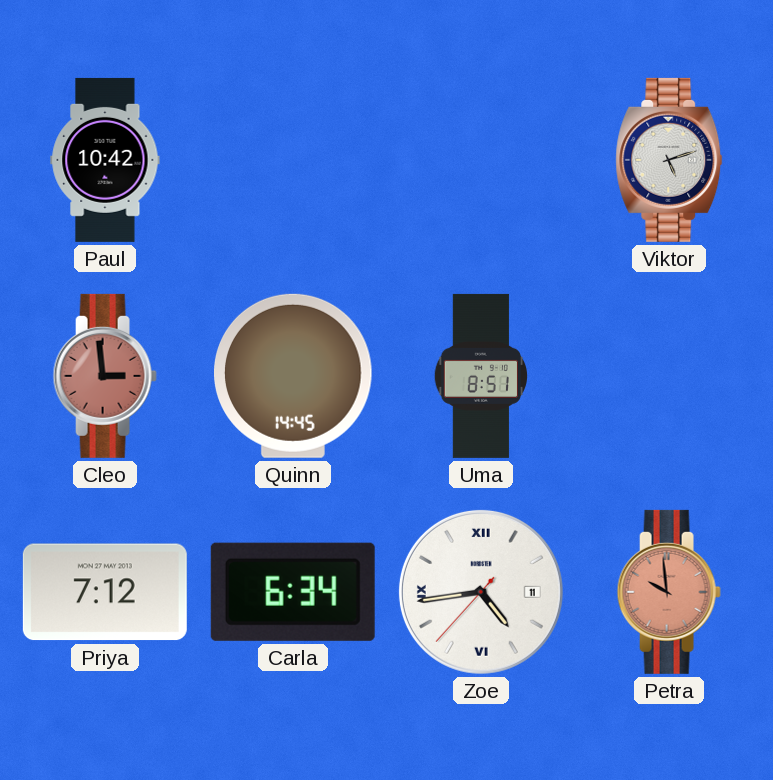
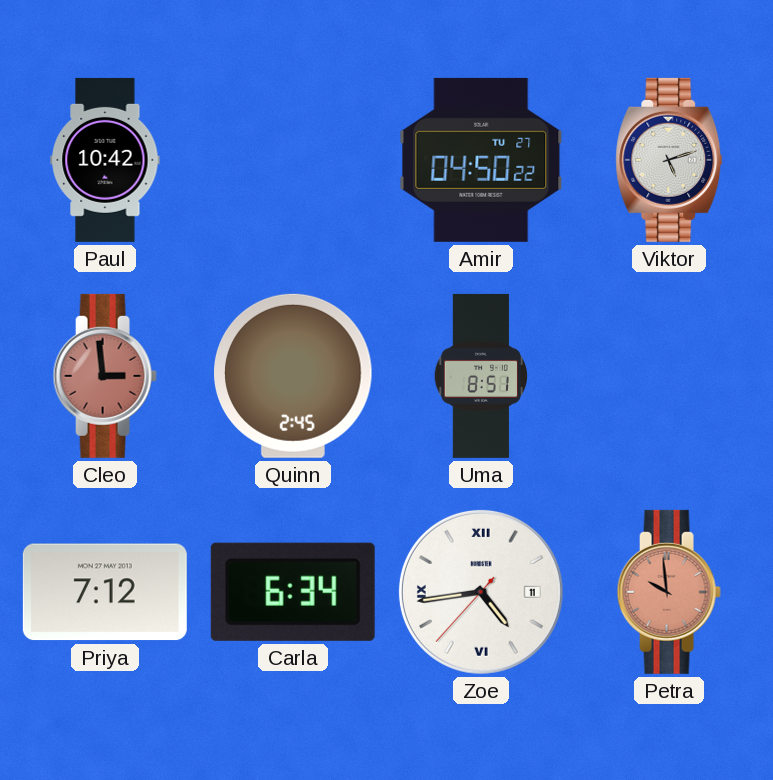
Amir: none -> 04:50 (481, 160)
Quinn: 14:45 -> 2:45 (294, 376)
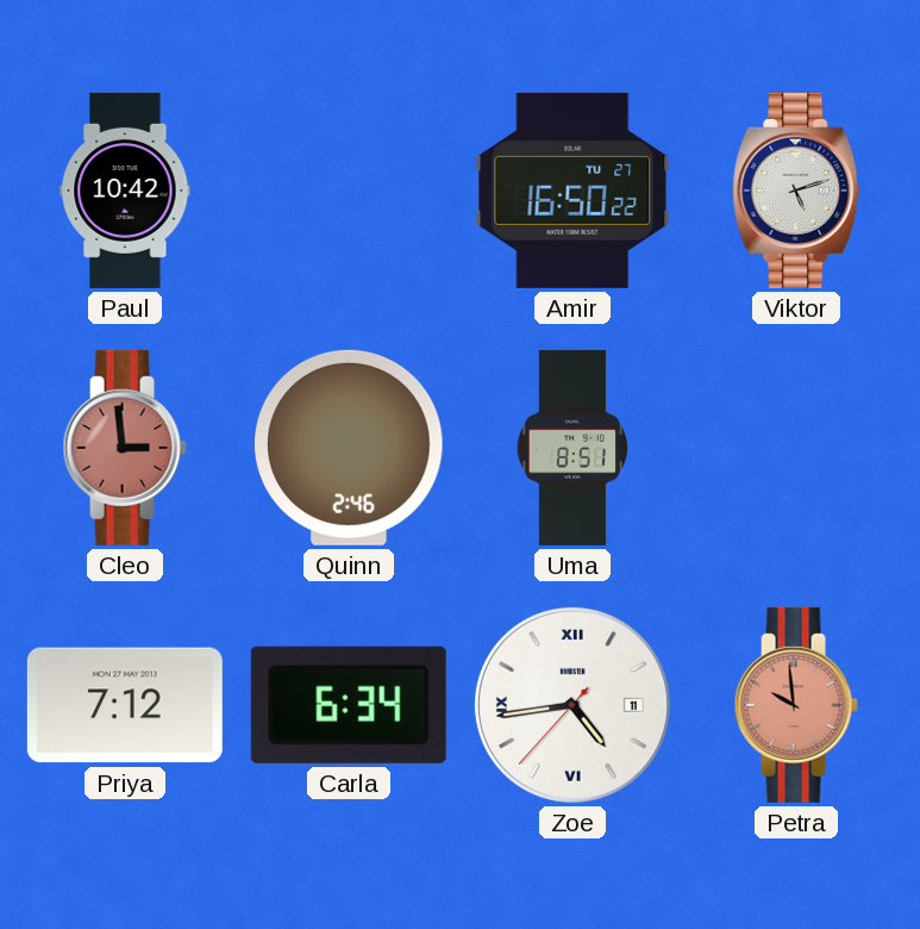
Amir: 04:50 -> 16:50 (572, 191)
Quinn: 2:45 -> 2:46 (350, 448)
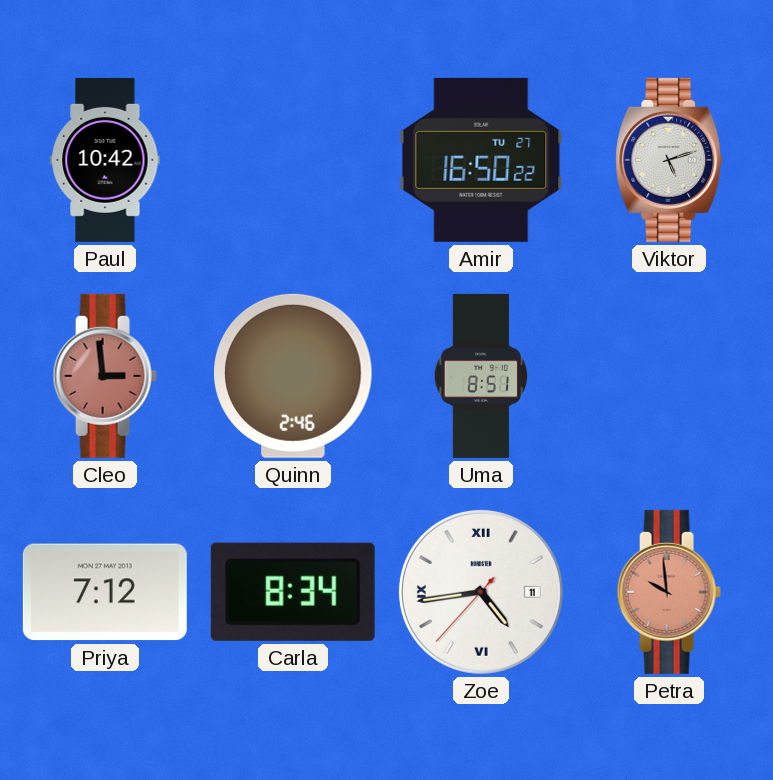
Carla: 6:34 -> 8:34 (293, 592)
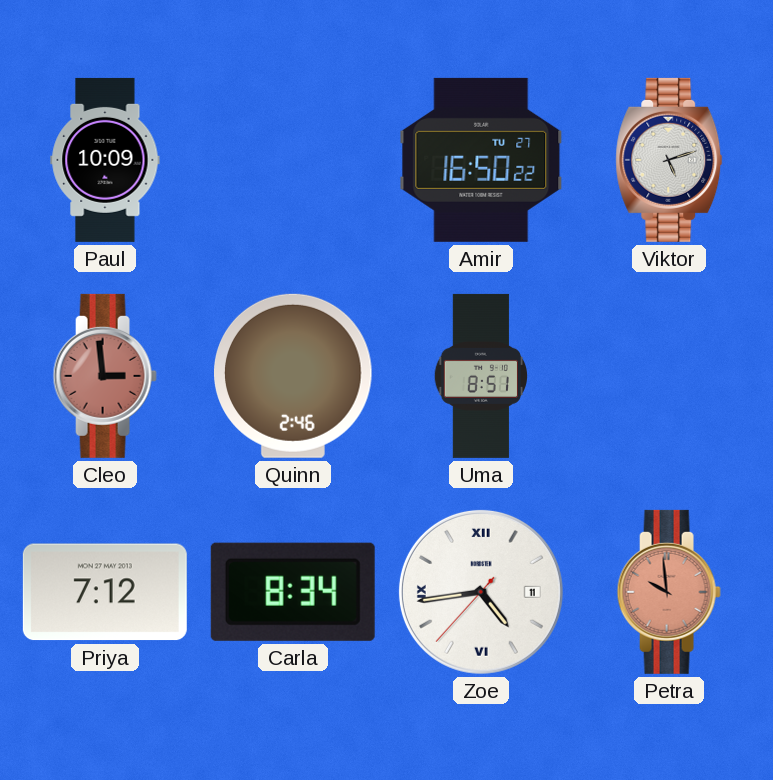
Paul: 10:42 -> 10:09 (105, 160)
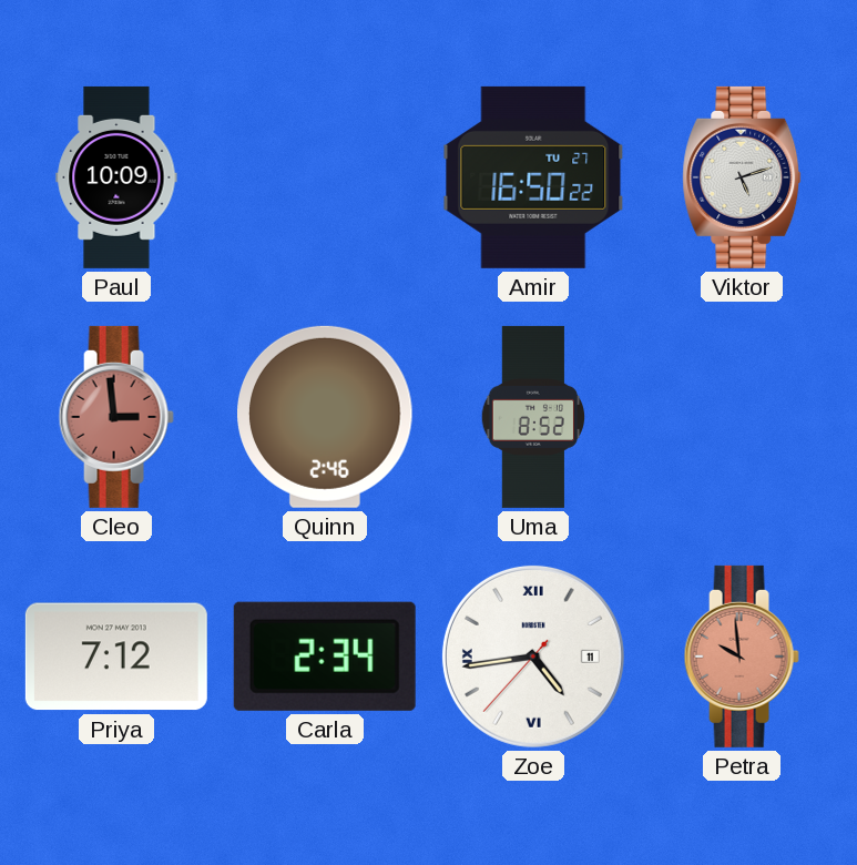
Uma: 8:51 -> 8:52 (532, 417)
Carla: 8:34 -> 2:34 (325, 657)
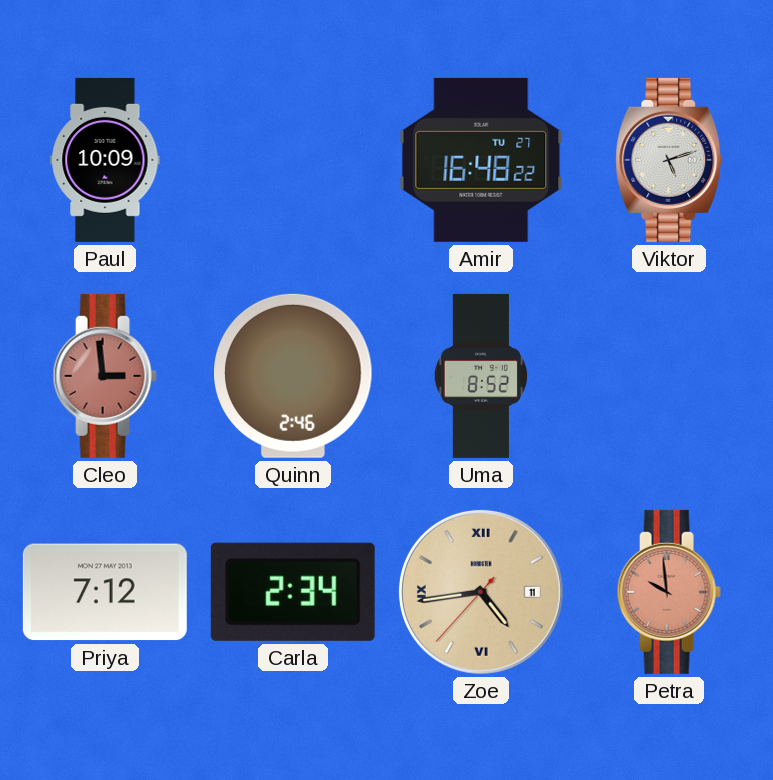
Amir: 16:50 -> 16:48 (481, 160)
Zoe dial: white -> champagne (481, 592)
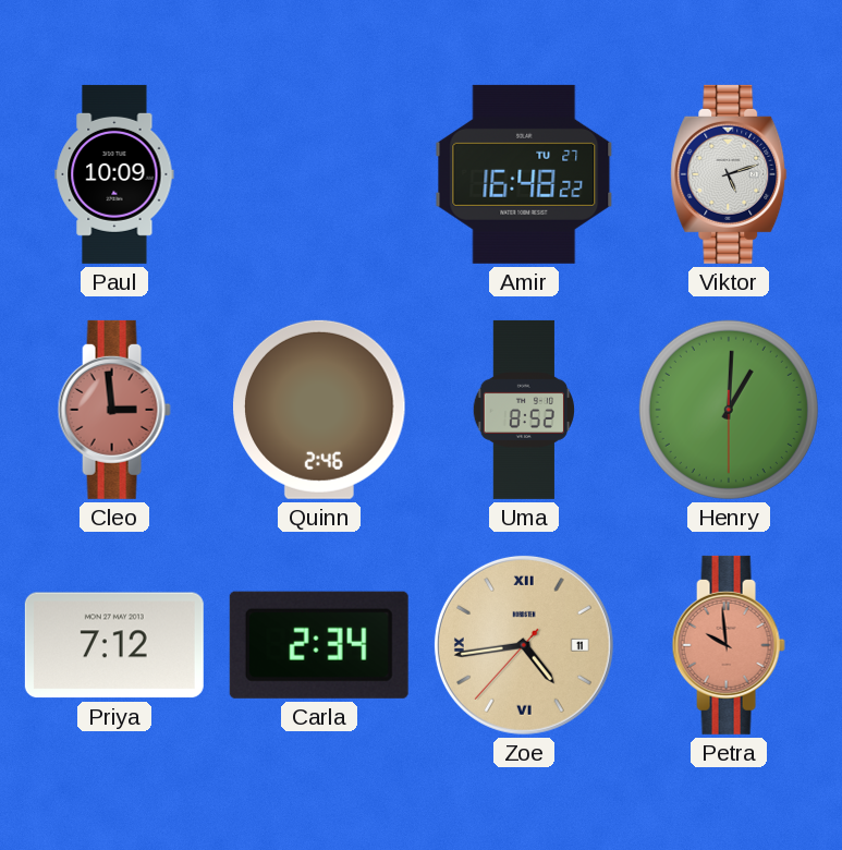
Henry: none -> 1:00 (729, 410)
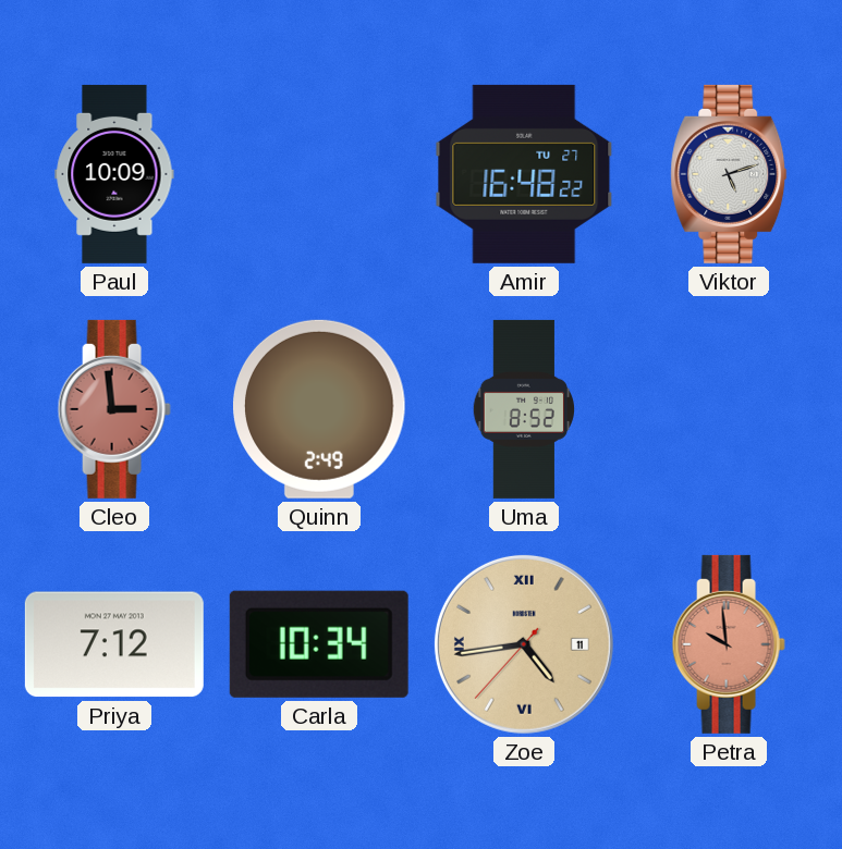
Quinn: 2:46 -> 2:49 (320, 409)
Henry: 1:00 -> none (729, 410)
Carla: 2:34 -> 10:34 (319, 644)
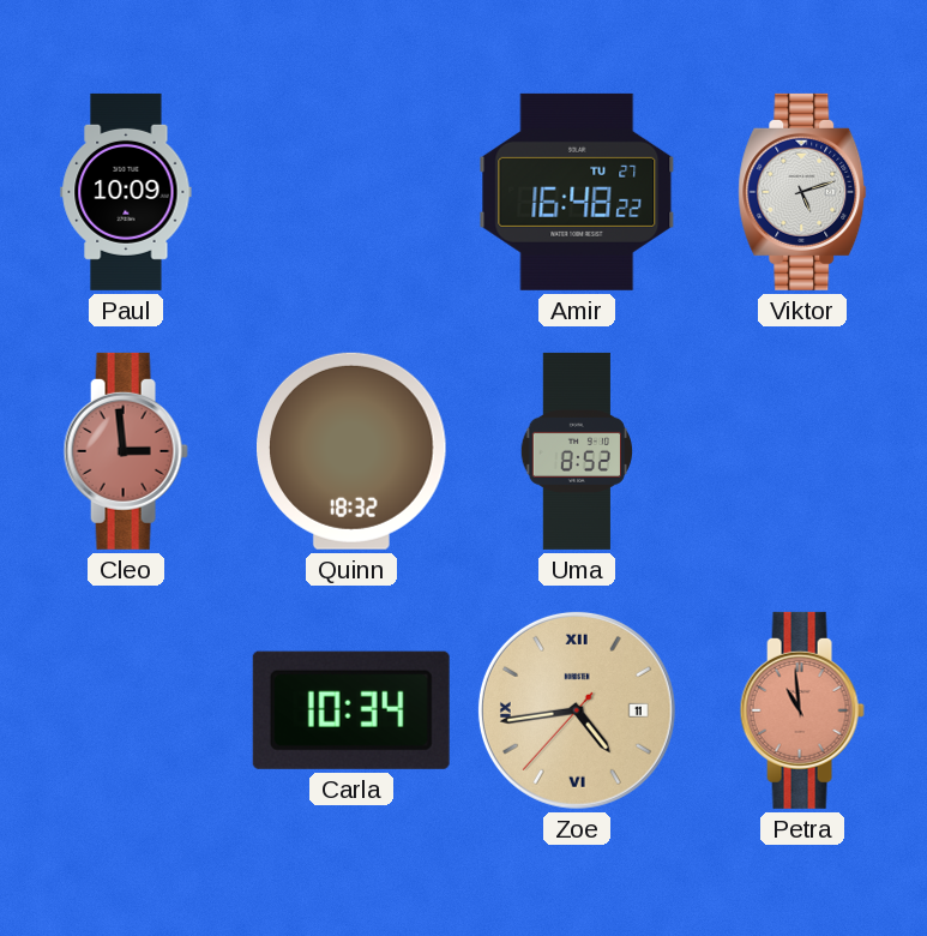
Quinn: 2:49 -> 18:32 (353, 451)
Priya: 7:12 -> none (114, 644)
Petra: 9:59 -> 10:59 (802, 710)
